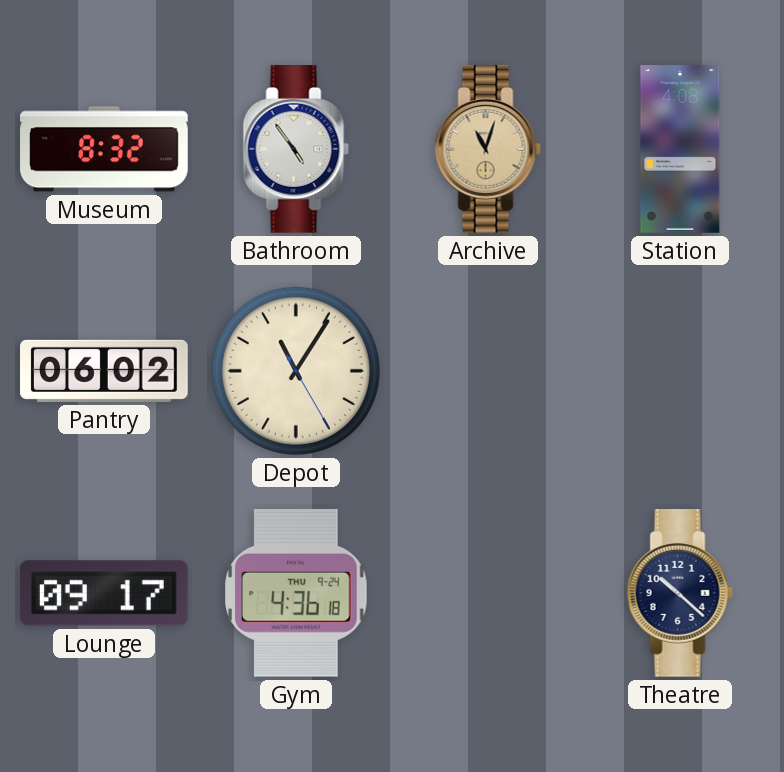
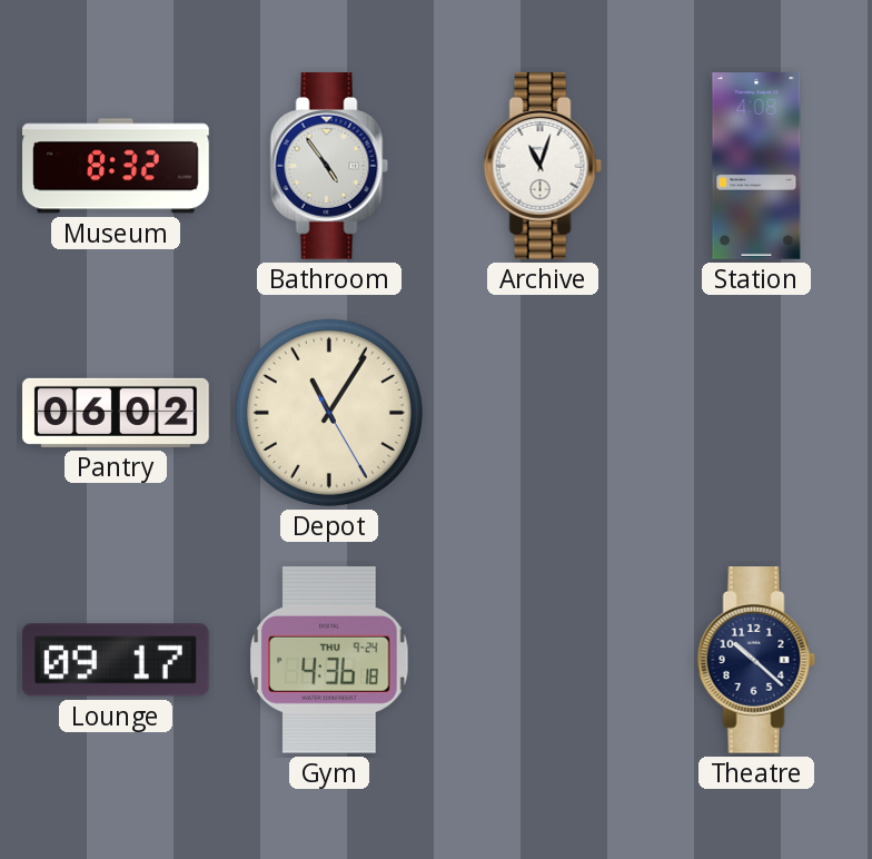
Archive dial: champagne -> white (543, 167)
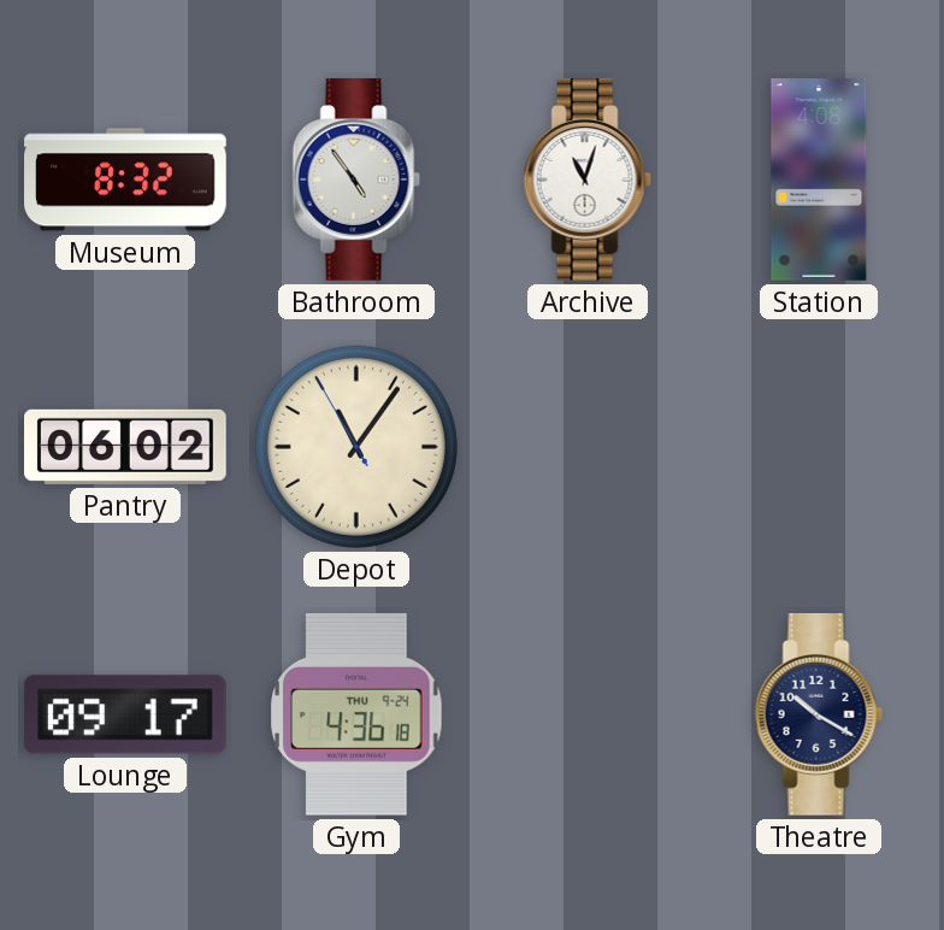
Depot: 11:05:25 -> 11:05:55 (356, 447)
Theatre: 10:22 -> 10:20 (819, 716)
